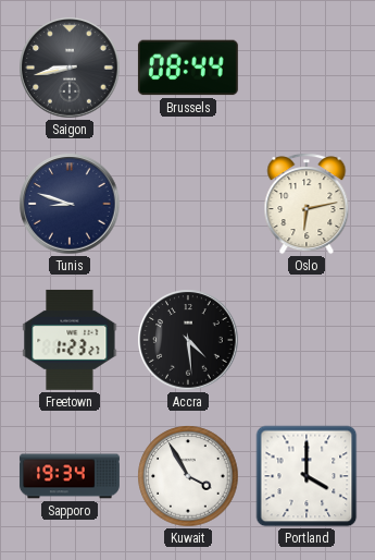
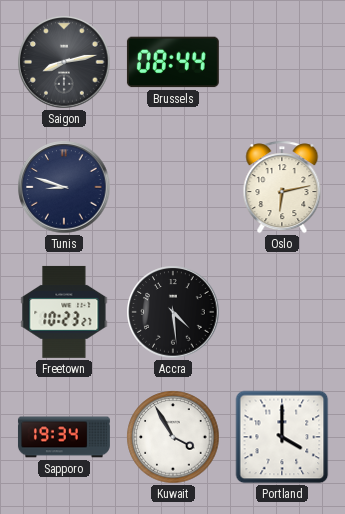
Saigon: 8:43 -> 8:13 (64, 62)
Freetown: 1:23 -> 10:23 (64, 312)
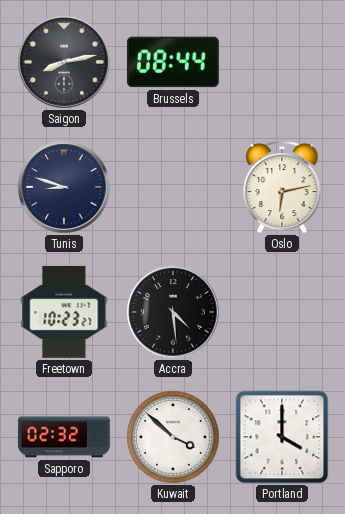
Sapporo: 19:34 -> 02:32 (64, 437)
Kuwait: 3:55 -> 3:52 (173, 437)
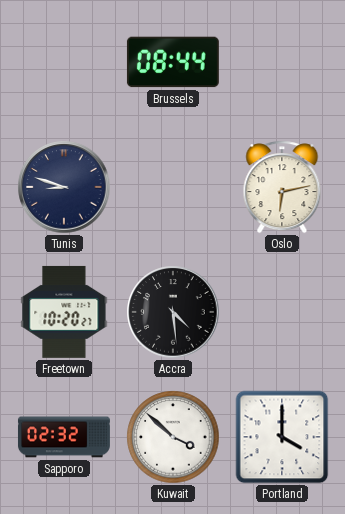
Saigon: 8:13 -> none (64, 62)
Freetown: 10:23 -> 10:20 (64, 312)
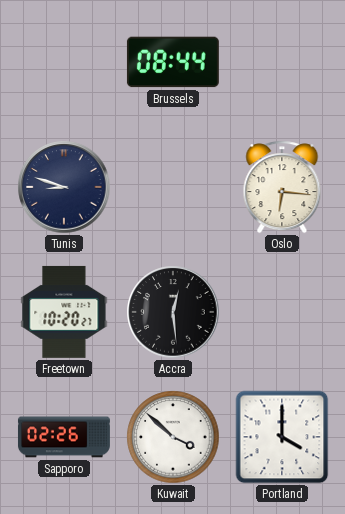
Oslo: 6:13 -> 6:16 (282, 187)
Accra: 4:29 -> 12:29 (173, 312)
Sapporo: 02:32 -> 02:26 (64, 437)
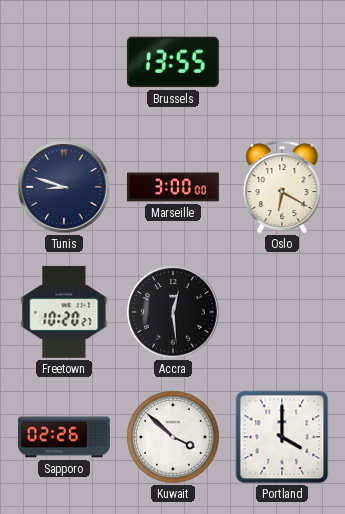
Brussels: 08:44 -> 13:55 (173, 62)
Marseille: none -> 3:00 (173, 187)
Oslo: 6:16 -> 6:20 (282, 187)
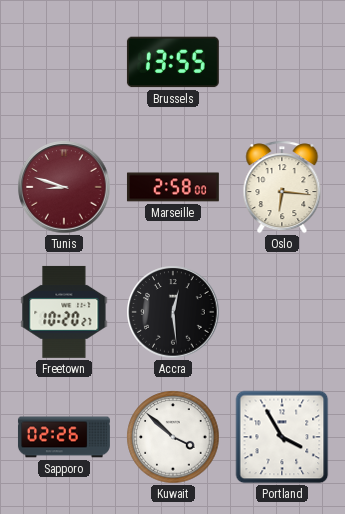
Tunis dial: navy -> burgundy (64, 187)
Marseille: 3:00 -> 2:58 (173, 187)
Oslo: 6:20 -> 6:16 (282, 187)
Portland: 4:00 -> 3:55 (282, 437)
